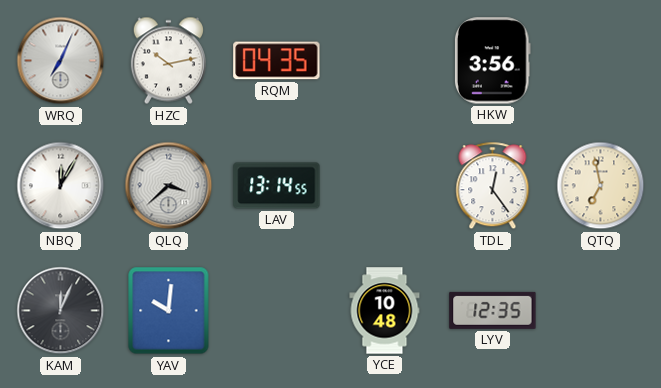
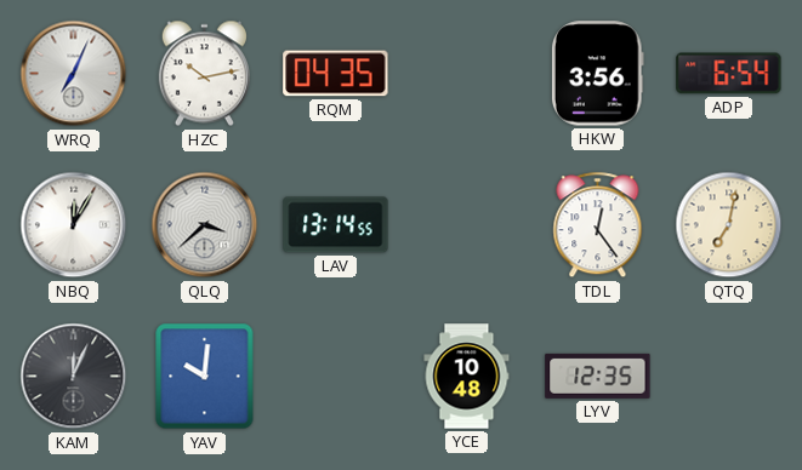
ADP: none -> 6:54 (729, 74)
QTQ: 6:58 -> 7:02 (729, 225)
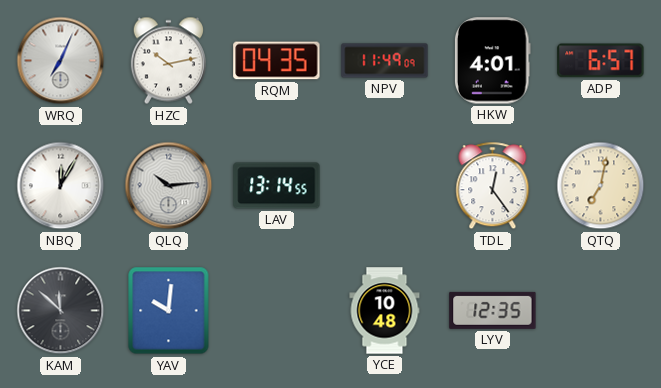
NPV: none -> 11:49 (385, 61)
HKW: 3:56 -> 4:01 (492, 61)
ADP: 6:54 -> 6:57 (601, 61)
QLQ: 3:38 -> 10:14 (169, 186)
KAM: 12:04 -> 11:52 (61, 311)
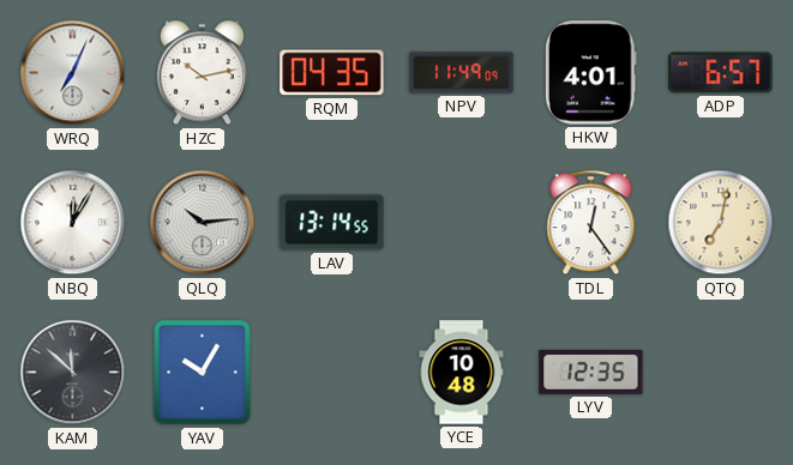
YAV: 10:01 -> 10:05 (203, 373)
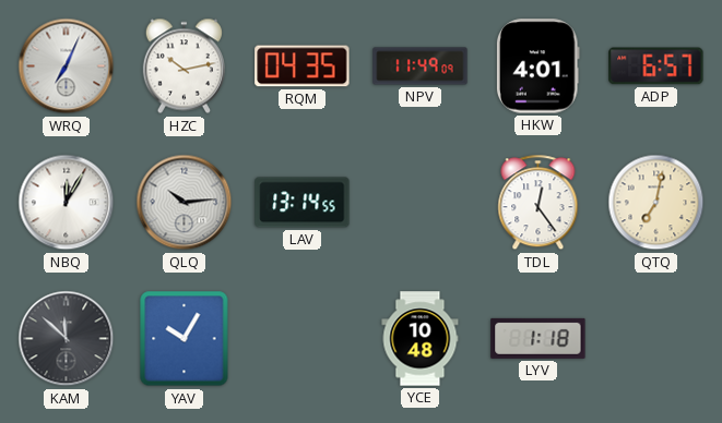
LYV: 12:35 -> 1:18 (538, 338)
